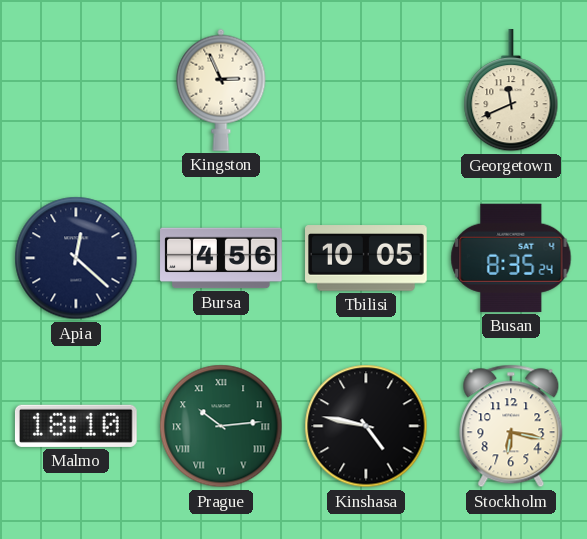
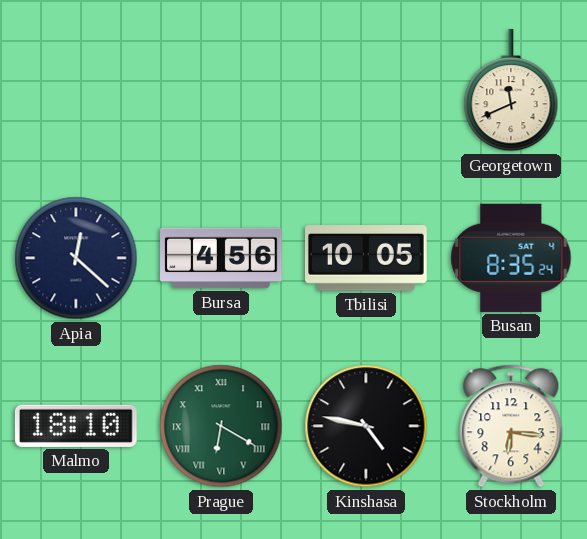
Kingston: 2:56 -> none (221, 90)
Prague: 10:14 -> 6:20 (221, 426)
Stockholm: 6:17 -> 6:16 (511, 426)
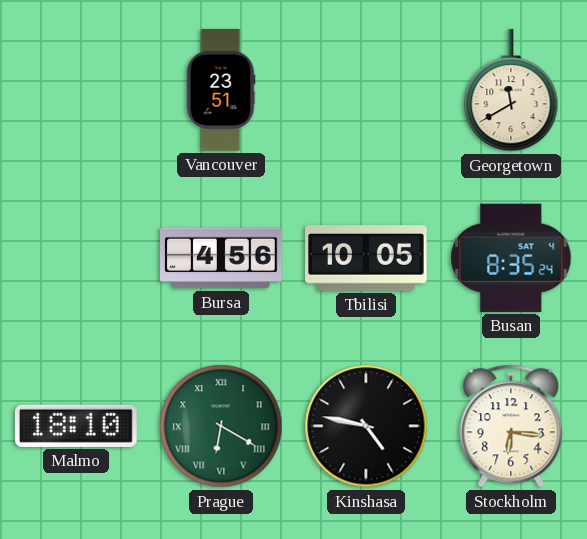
Vancouver: none -> 23:51 (221, 90)
Georgetown: 11:41 -> 11:40 (511, 91)
Apia: 12:22 -> none (76, 258)
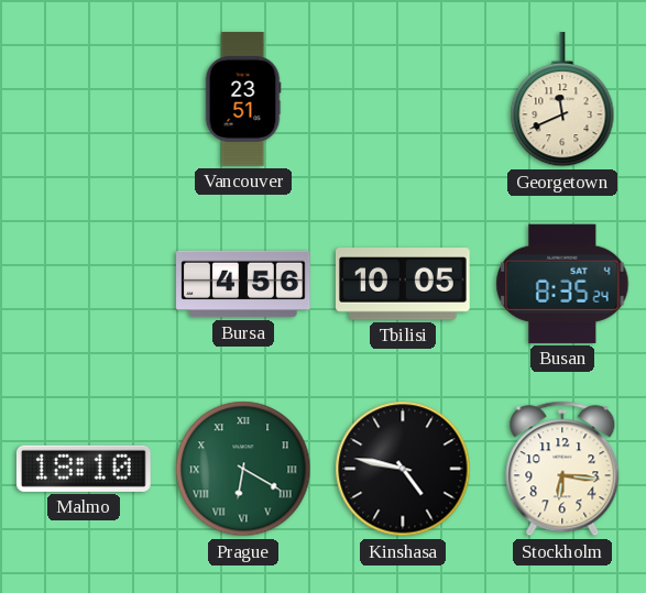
Georgetown: 11:40 -> 11:41 (562, 100)
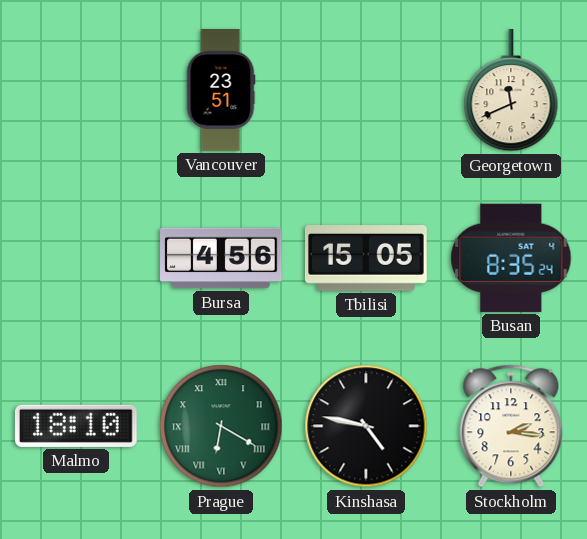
Tbilisi: 10:05 -> 15:05 (367, 258)
Stockholm: 6:16 -> 2:16 (511, 426)
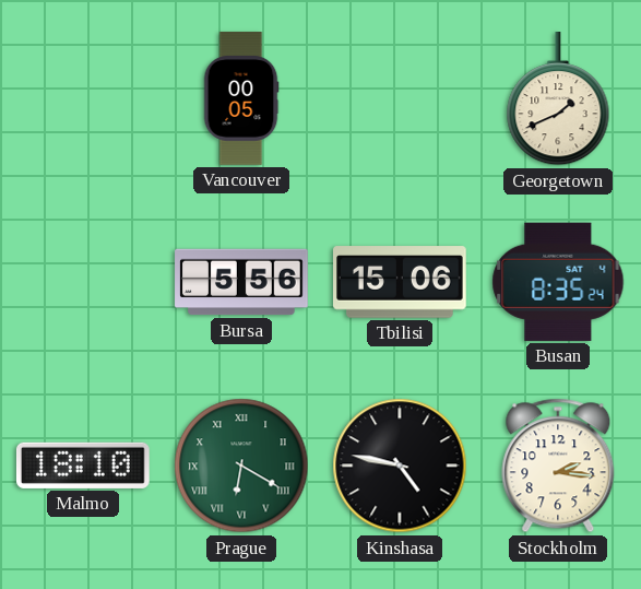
Vancouver: 23:51 -> 00:05 (241, 98)
Georgetown: 11:41 -> 1:41 (558, 99)
Bursa: 4:56 -> 5:56 (241, 282)
Tbilisi: 15:05 -> 15:06 (401, 282)
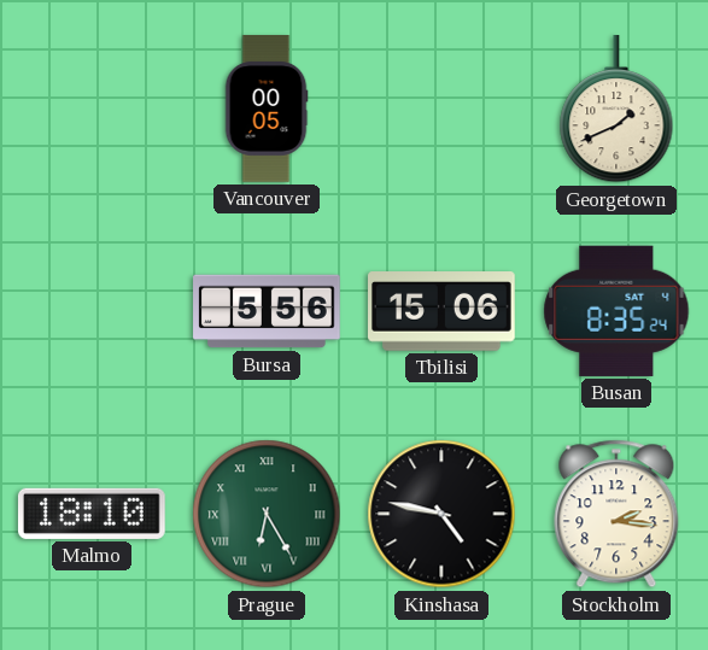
Prague: 6:20 -> 6:25 (267, 514)
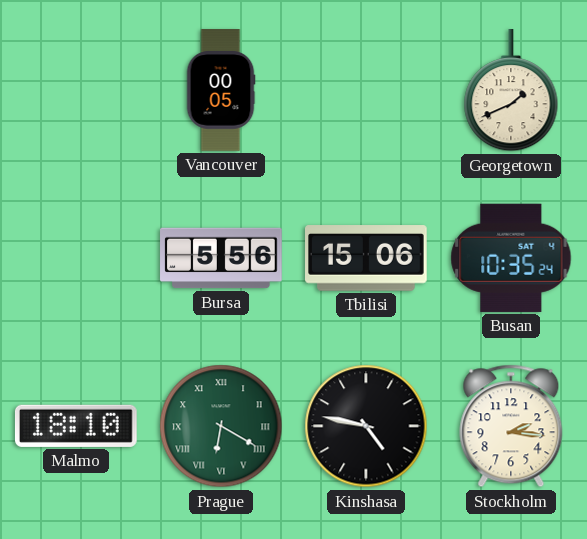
Busan: 8:35 -> 10:35 (511, 258)
Prague: 6:25 -> 6:20 (221, 426)
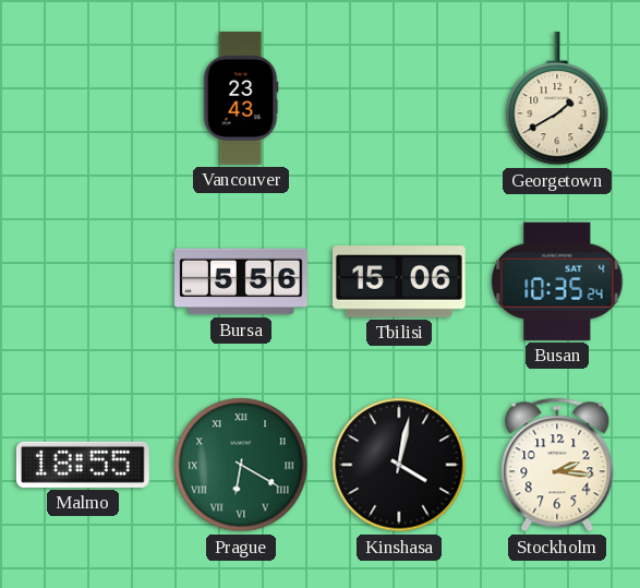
Vancouver: 00:05 -> 23:43 (241, 98)
Georgetown: 1:41 -> 1:40 (557, 99)
Malmo: 18:10 -> 18:55 (83, 465)
Kinshasa: 4:47 -> 4:02 (399, 465)
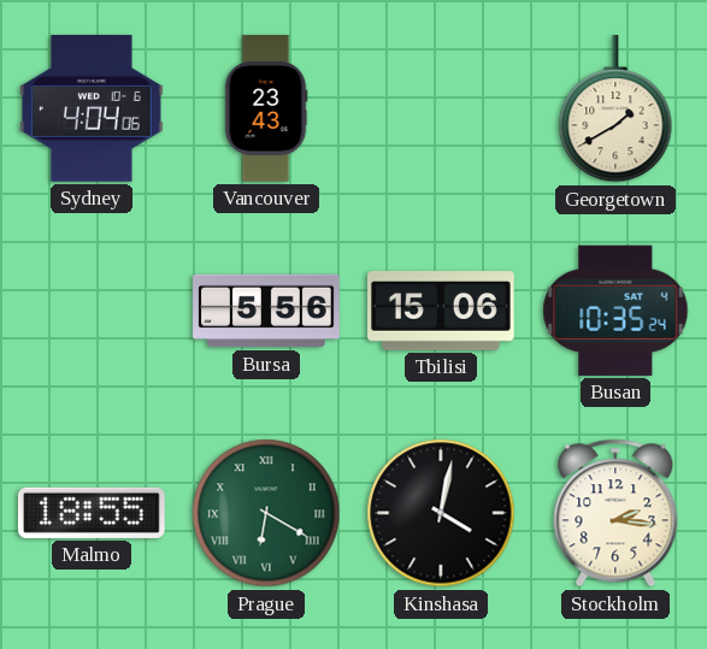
Sydney: none -> 4:04 (92, 108)
